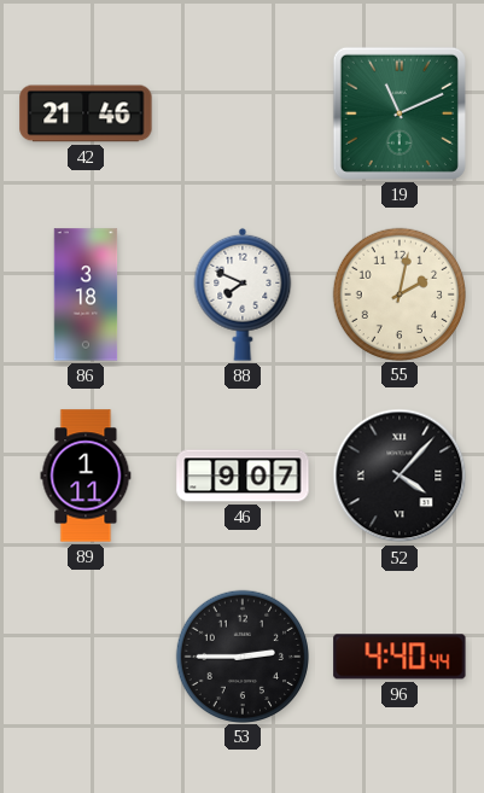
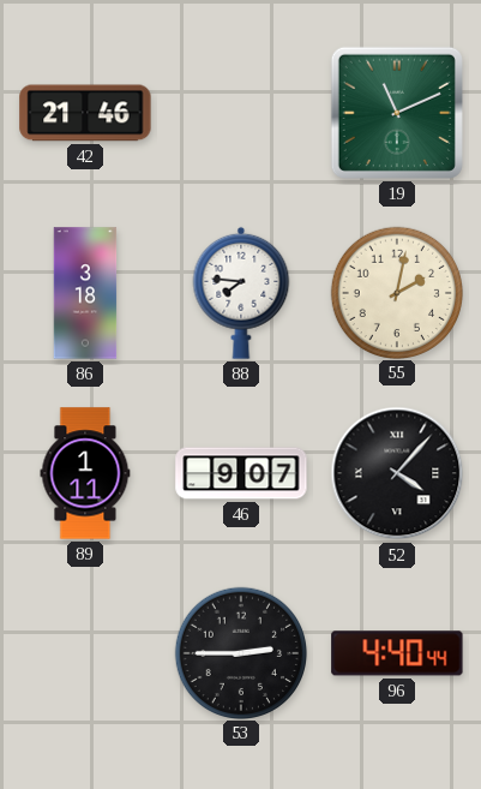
88: 7:49 -> 7:46 (241, 293)
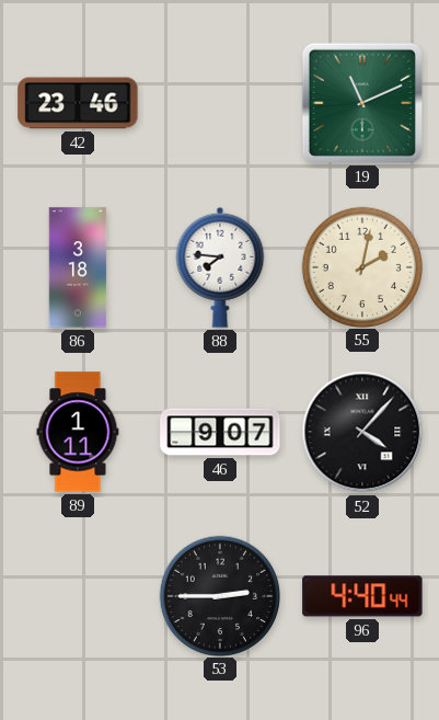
42: 21:46 -> 23:46 (78, 103)
